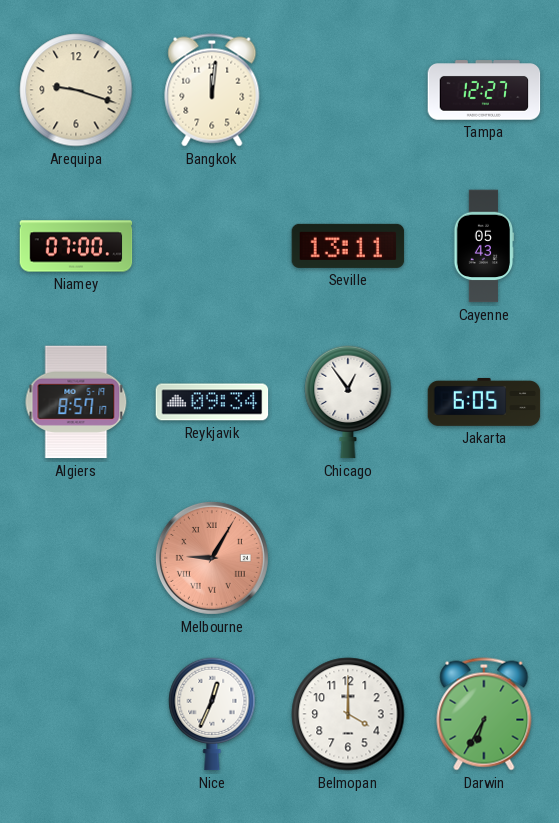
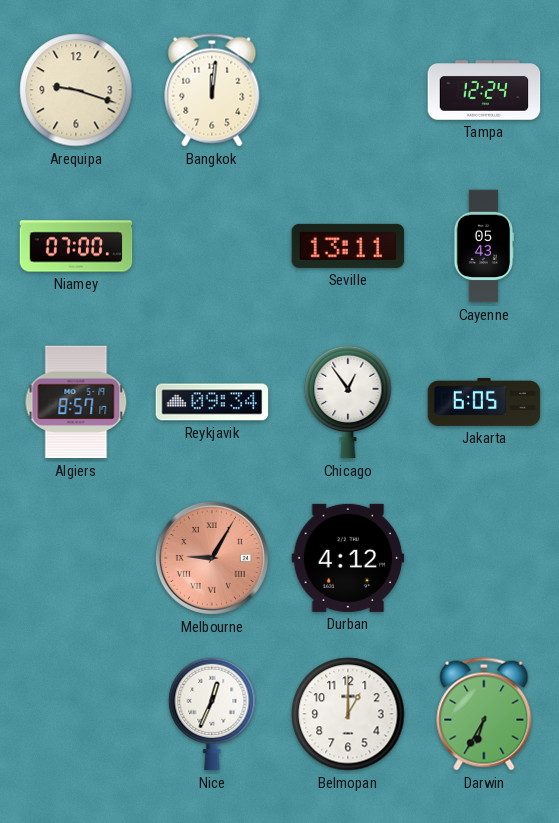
Tampa: 12:27 -> 12:24 (484, 90)
Durban: none -> 4:12 (348, 558)
Belmopan: 4:00 -> 1:00 (348, 714)
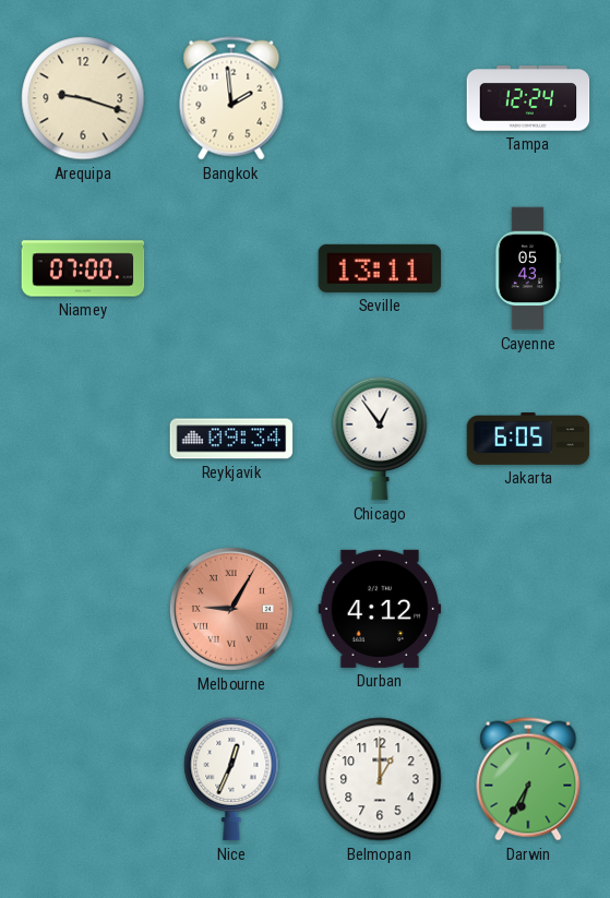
Bangkok: 12:01 -> 1:59 (231, 98)
Algiers: 8:57 -> none (76, 402)
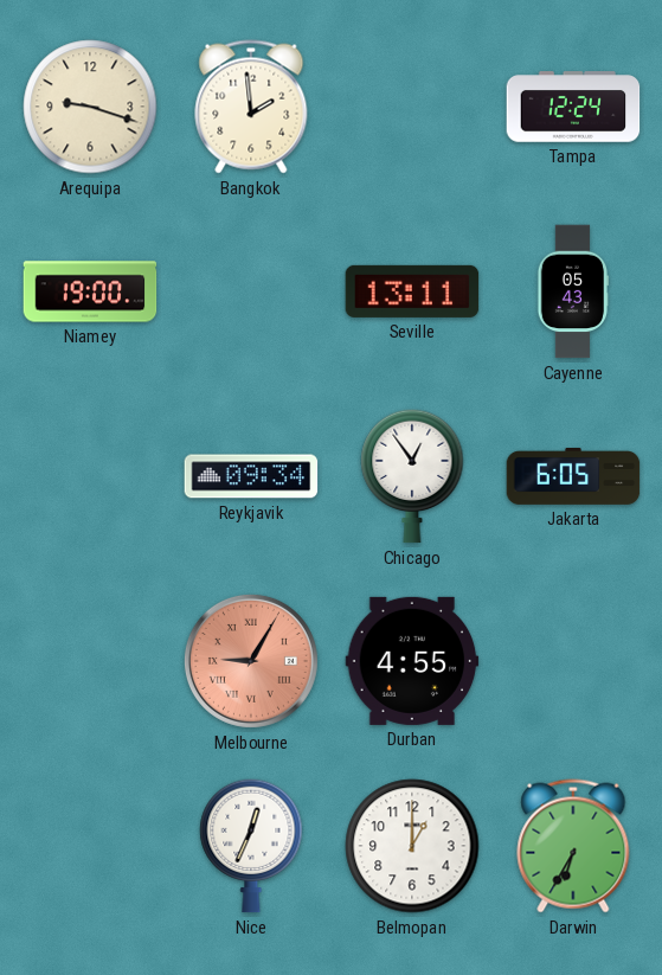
Niamey: 07:00 -> 19:00 (90, 291)
Durban: 4:12 -> 4:55 (412, 661)
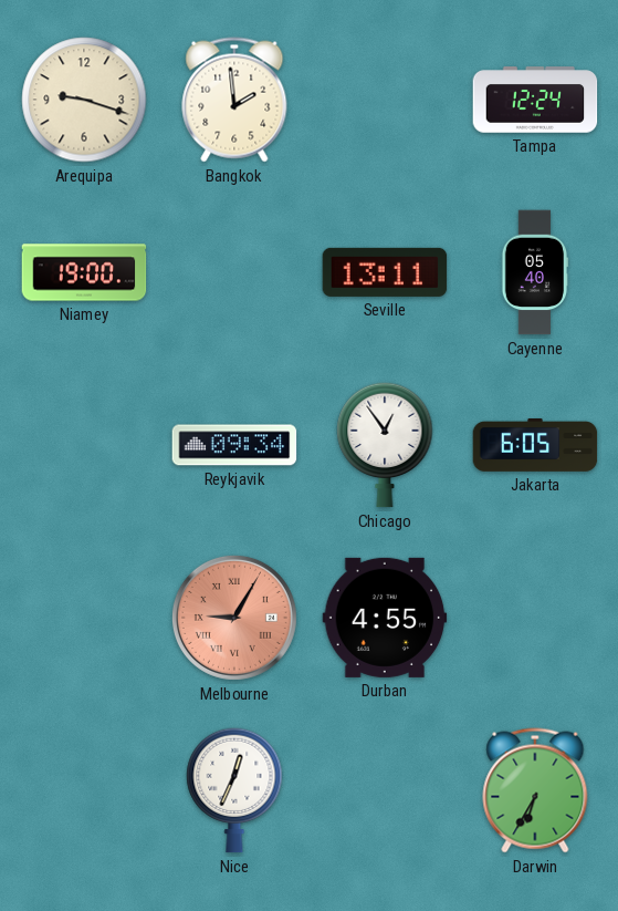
Cayenne: 05:43 -> 05:40 (535, 272)
Belmopan: 1:00 -> none (412, 846)
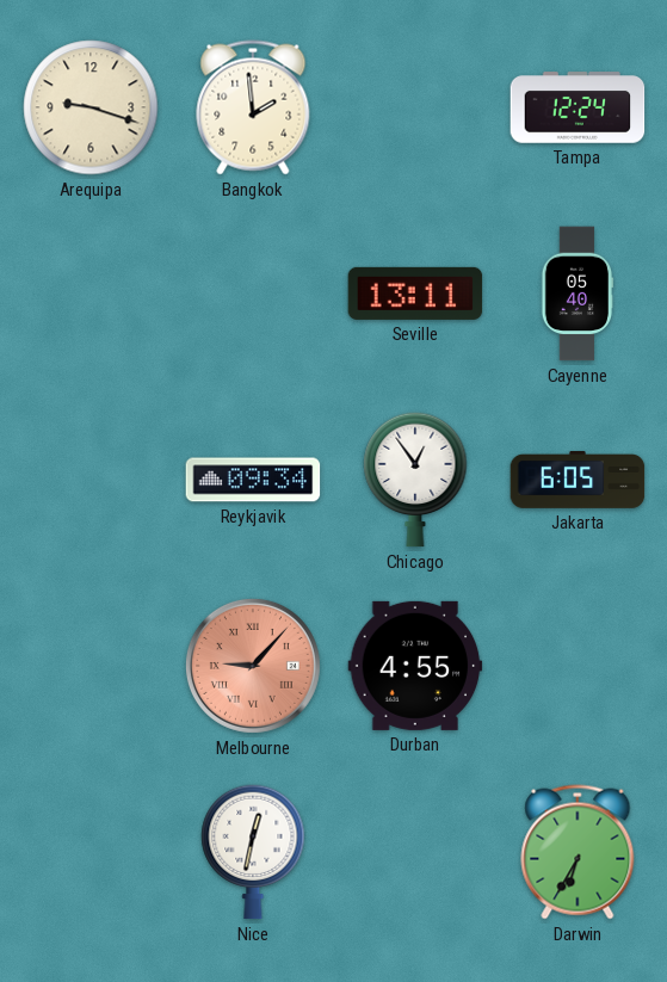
Niamey: 19:00 -> none (84, 272)
Melbourne: 9:05 -> 9:07 (253, 666)
Nice: 12:34 -> 12:32 (253, 852)
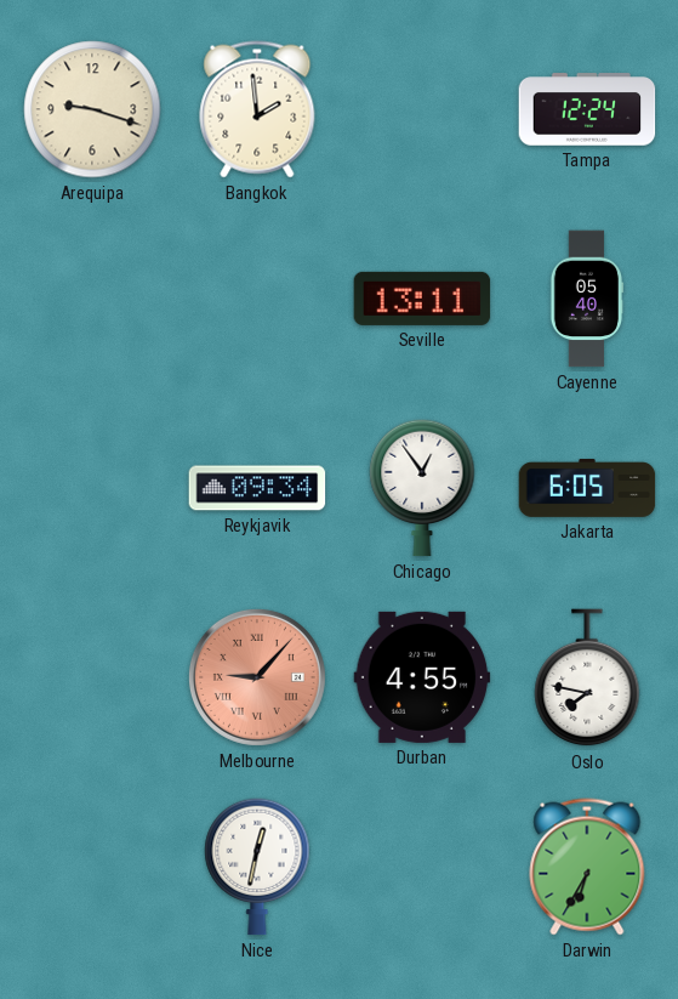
Oslo: none -> 7:47 (587, 679)
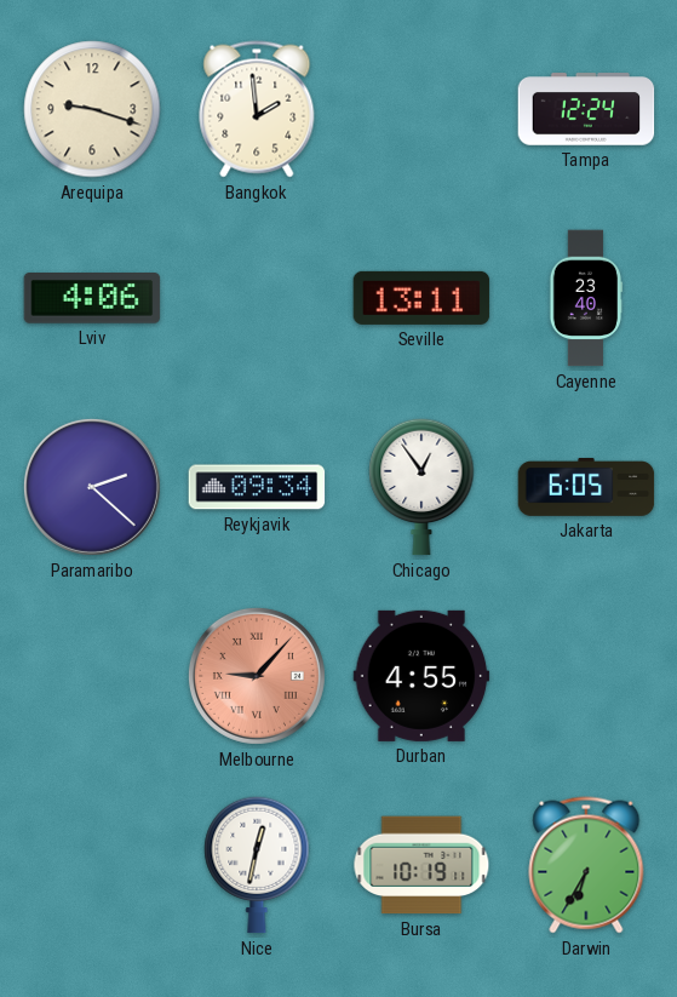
Lviv: none -> 4:06 (92, 298)
Cayenne: 05:40 -> 23:40 (586, 298)
Paramaribo: none -> 2:22 (92, 487)
Oslo: 7:47 -> none (587, 679)
Bursa: none -> 10:19 (421, 865)
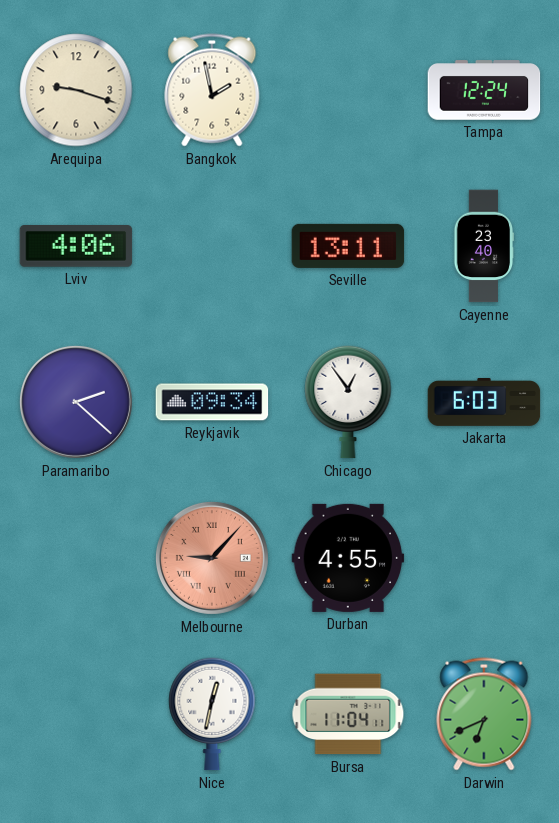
Bangkok: 1:59 -> 1:58 (212, 90)
Jakarta: 6:05 -> 6:03 (484, 403)
Bursa: 10:19 -> 11:04 (348, 714)
Darwin: 6:35 -> 6:41 (484, 714)
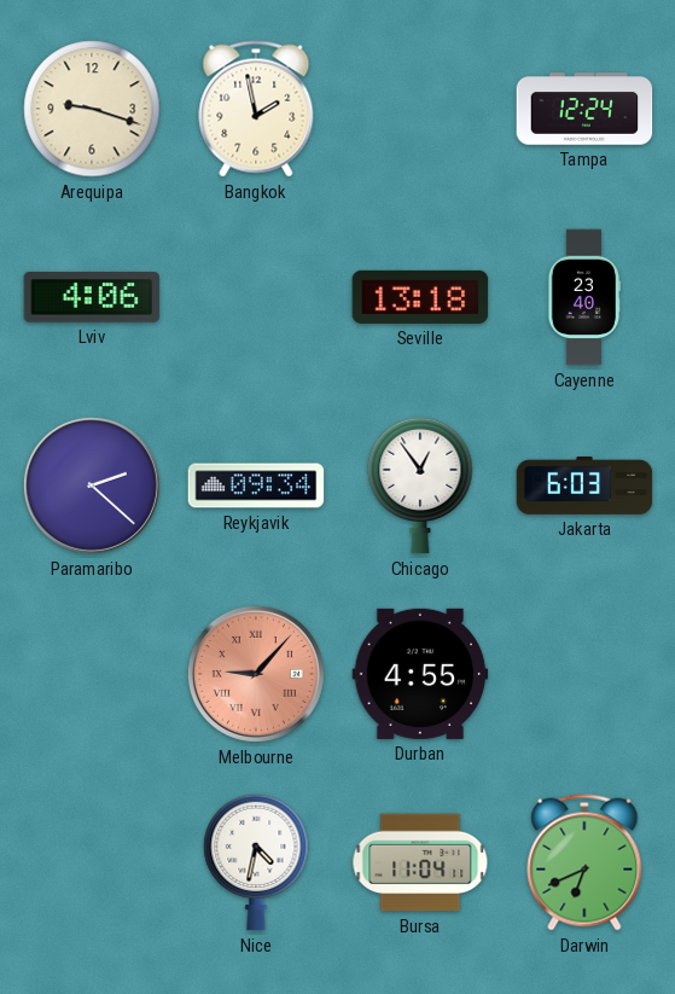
Seville: 13:11 -> 13:18 (420, 297)
Nice: 12:32 -> 4:32 (256, 862)
